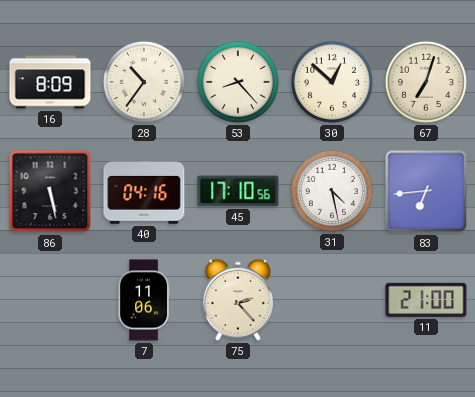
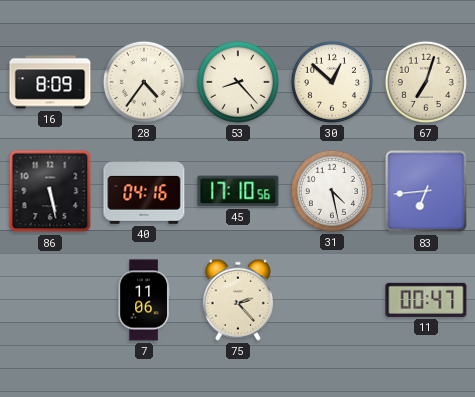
28: 10:36 -> 4:36 (144, 82)
11: 21:00 -> 00:47 (426, 300)
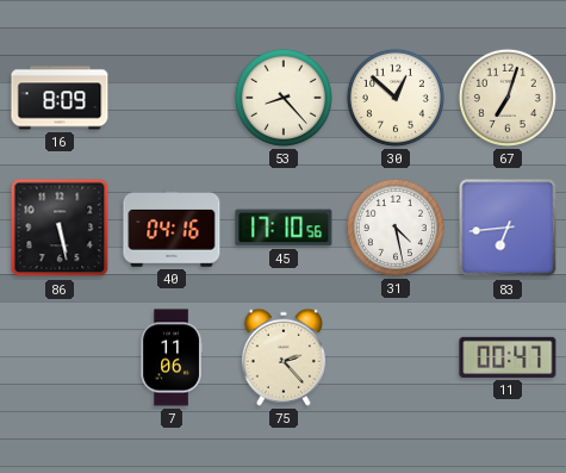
28: 4:36 -> none (144, 82)
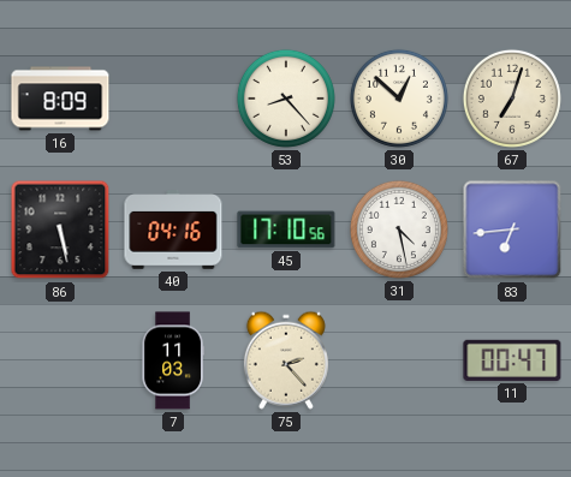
7: 11:06 -> 11:03 (173, 360)
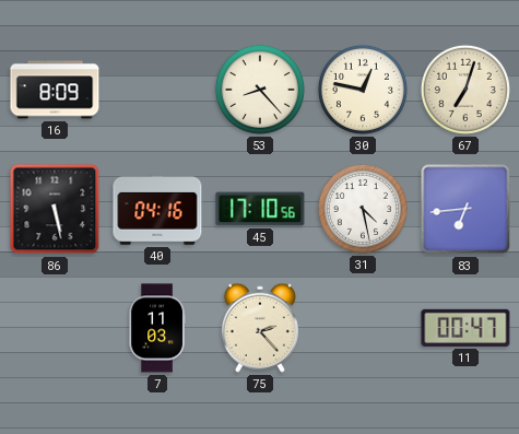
30: 12:52 -> 12:47 (363, 90)
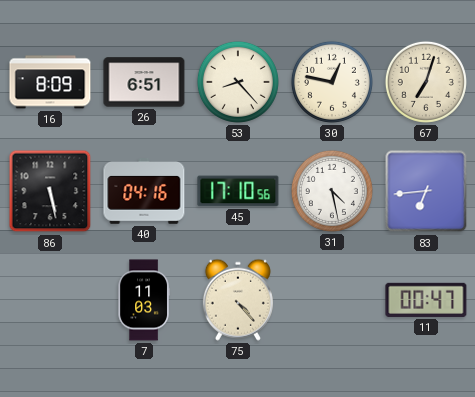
26: none -> 6:51 (144, 82)
75: 2:23 -> 4:23 (238, 300)
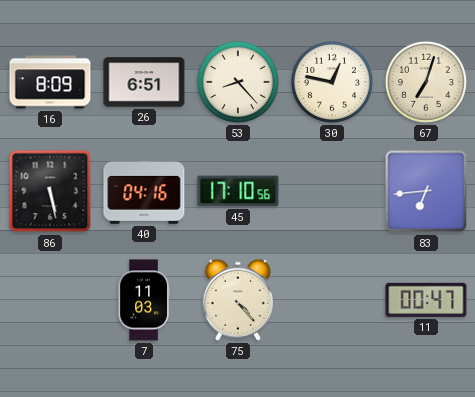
31: 4:28 -> none (332, 191)
